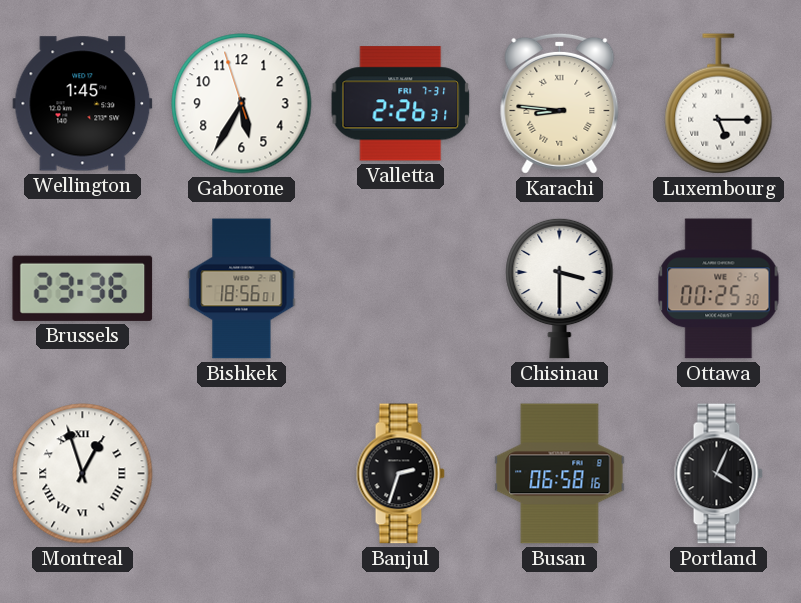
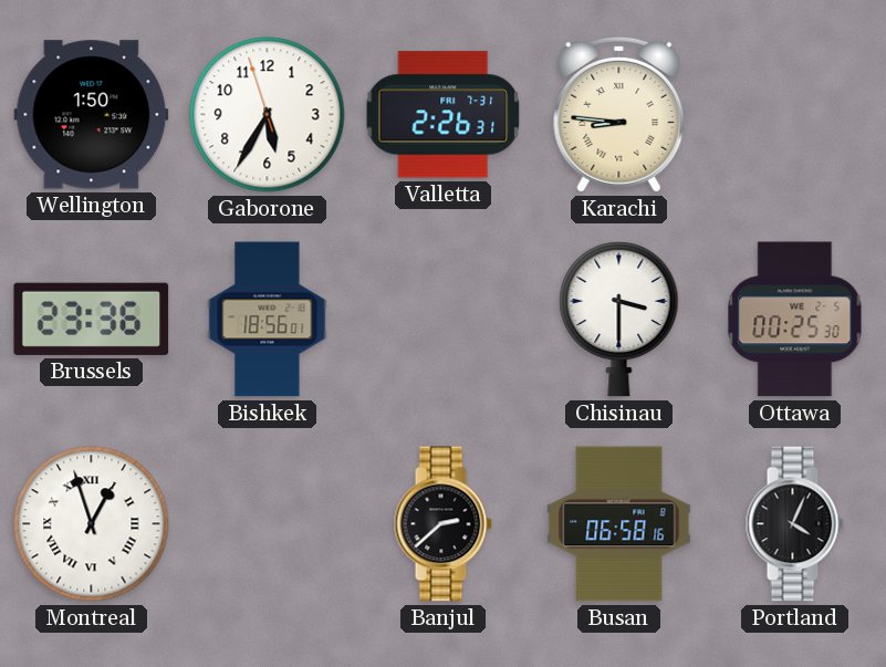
Wellington: 1:45 -> 1:50 (92, 115)
Luxembourg: 5:15 -> none (719, 104)
Banjul: 2:33 -> 2:38 (442, 524)
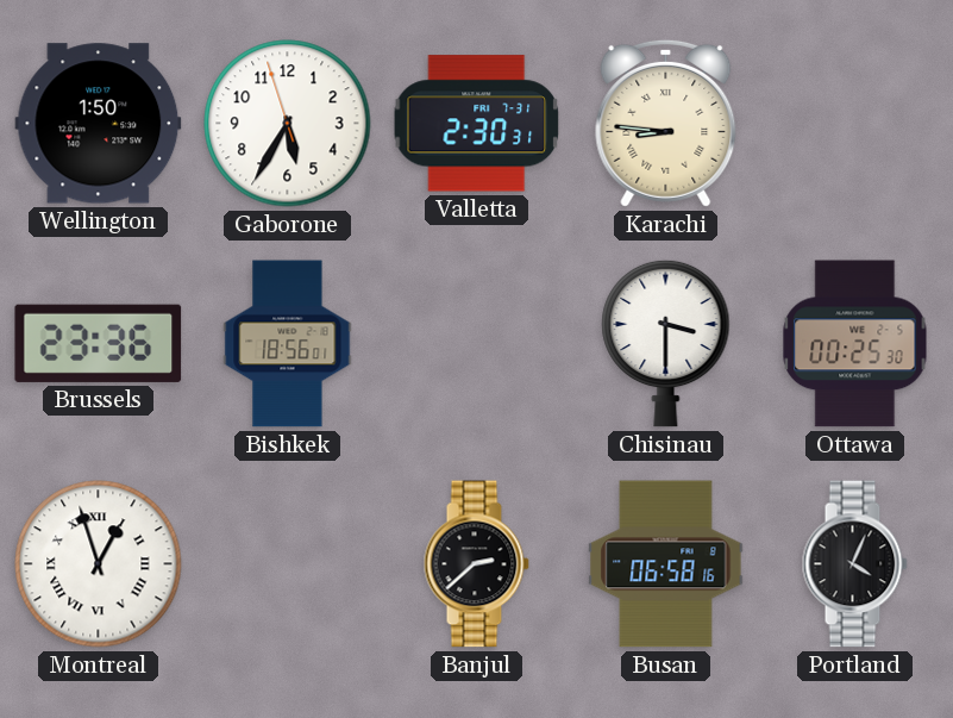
Valletta: 2:26 -> 2:30 (477, 124)
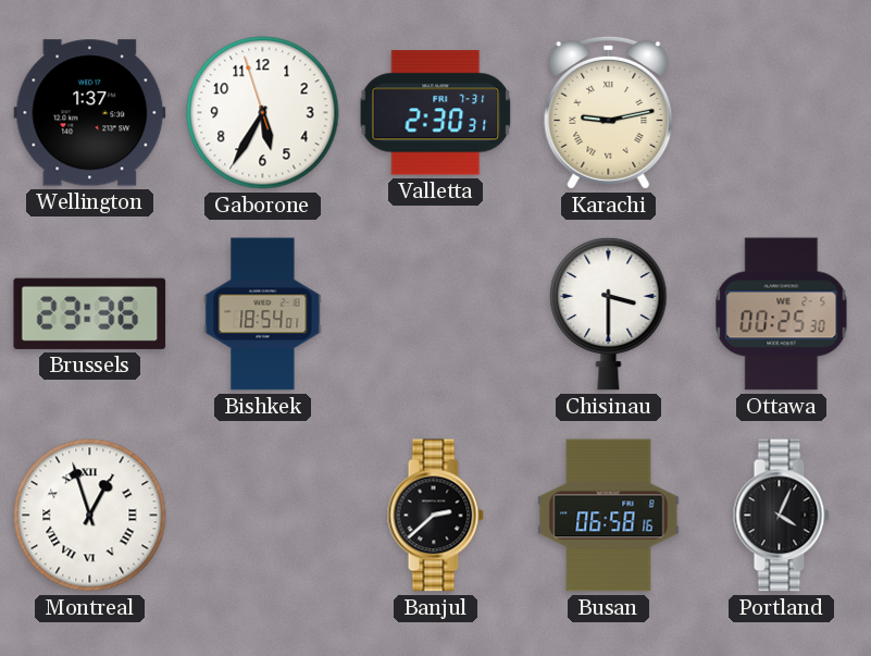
Wellington: 1:50 -> 1:37 (90, 113)
Karachi: 8:46 -> 9:13 (609, 112)
Bishkek: 18:56 -> 18:54 (263, 314)
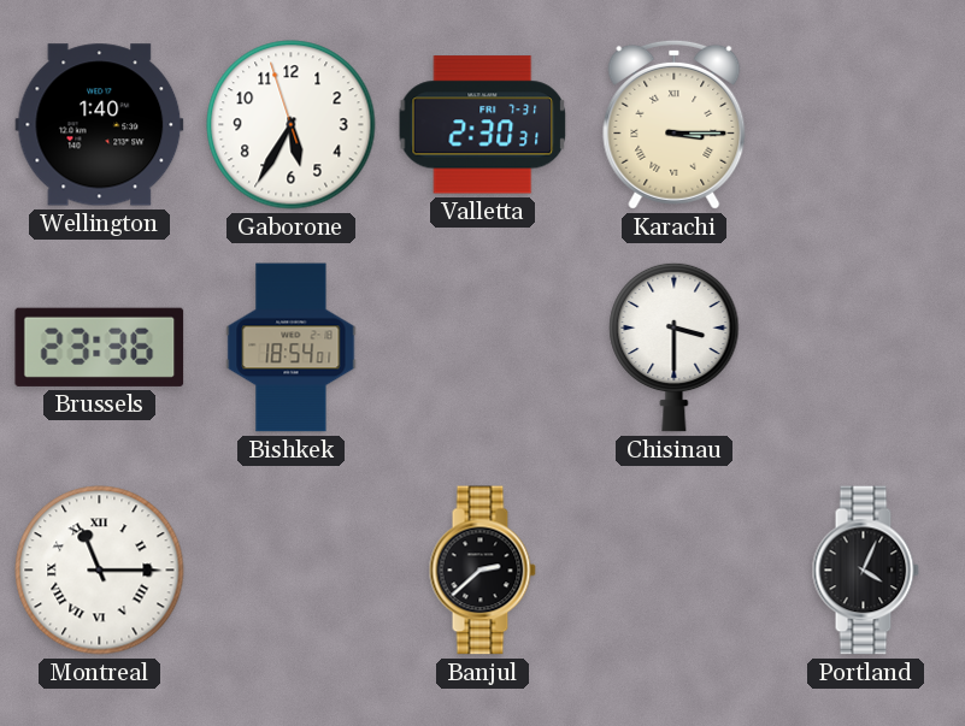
Wellington: 1:37 -> 1:40 (100, 125)
Karachi: 9:13 -> 3:15 (675, 124)
Ottawa: 00:25 -> none (782, 314)
Montreal: 12:57 -> 11:15 (100, 571)
Busan: 06:58 -> none (609, 516)
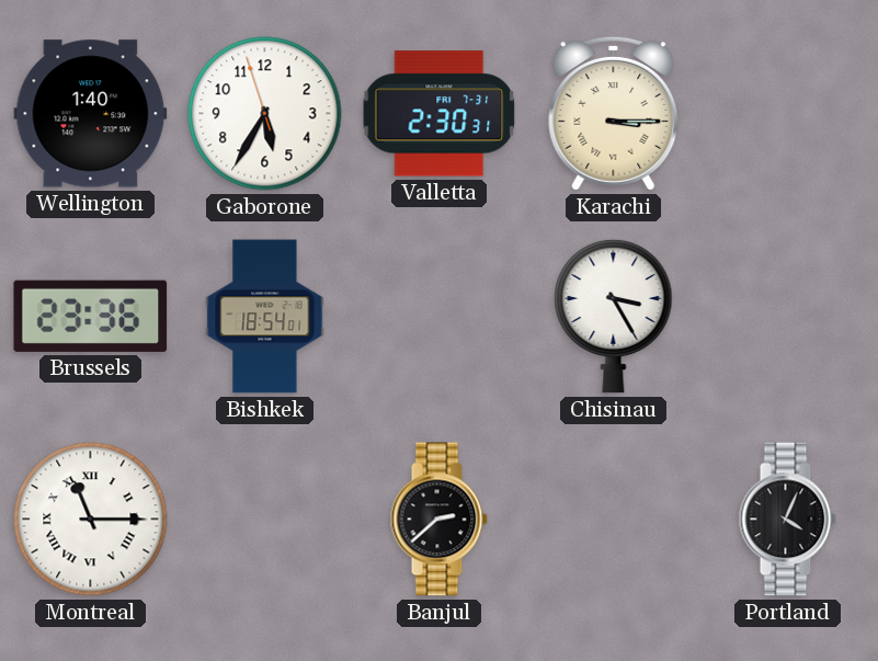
Chisinau: 3:30 -> 3:25 (614, 316)
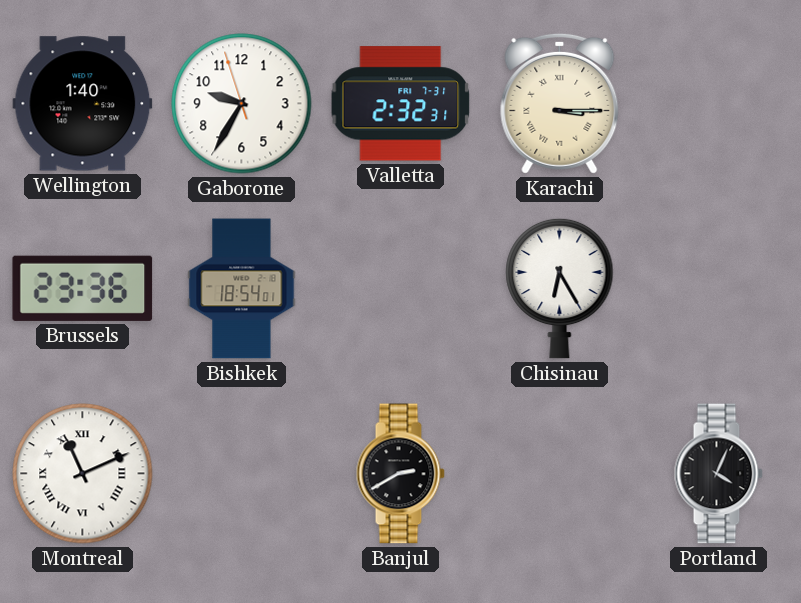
Gaborone: 5:34 -> 9:34 (242, 104)
Valletta: 2:30 -> 2:32 (401, 104)
Chisinau: 3:25 -> 6:25 (560, 288)
Montreal: 11:15 -> 11:11 (83, 474)
Banjul: 2:38 -> 2:40 (400, 474)
